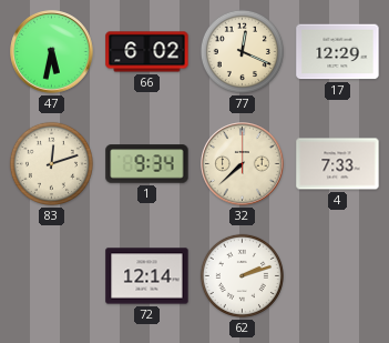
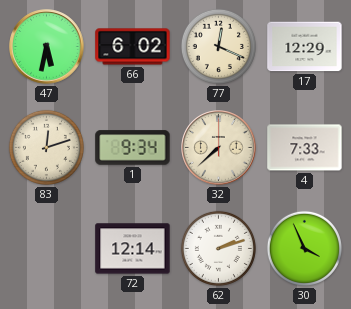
30: none -> 3:56 (304, 248)
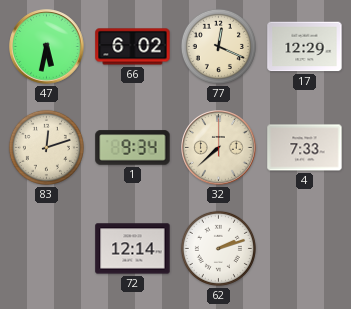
30: 3:56 -> none (304, 248)
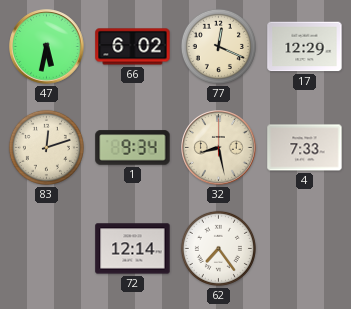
32: 7:38 -> 8:28 (219, 148)
62: 2:12 -> 7:24 (218, 248)
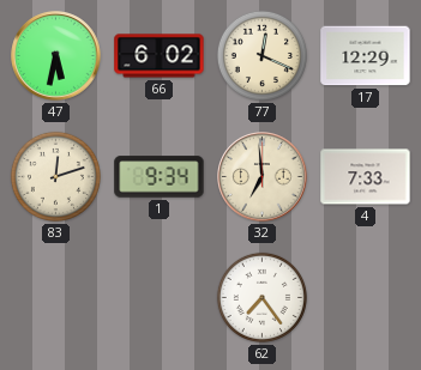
32: 8:28 -> 6:59 (263, 177)
72: 12:14 -> none (133, 249)
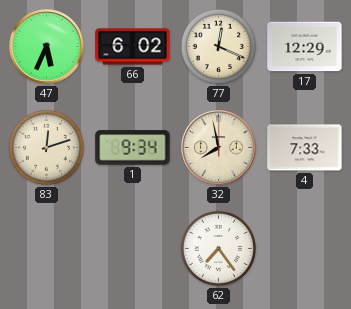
47: 5:32 -> 5:34 (47, 47)
32: 6:59 -> 7:58 (219, 148)
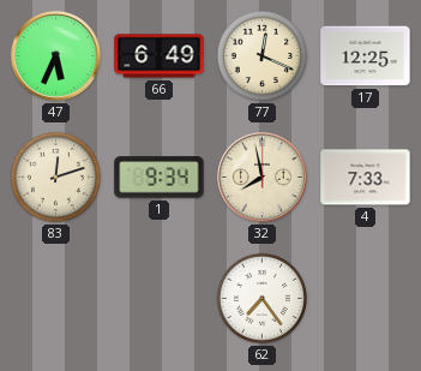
66: 6:02 -> 6:49 (160, 56)
17: 12:29 -> 12:25 (366, 56)
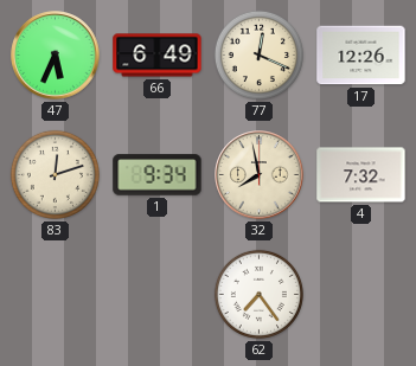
17: 12:25 -> 12:26 (361, 56)
4: 7:33 -> 7:32 (361, 175)
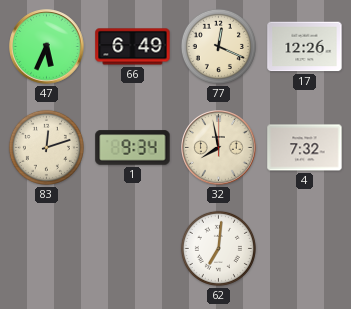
62: 7:24 -> 7:01 (218, 248)
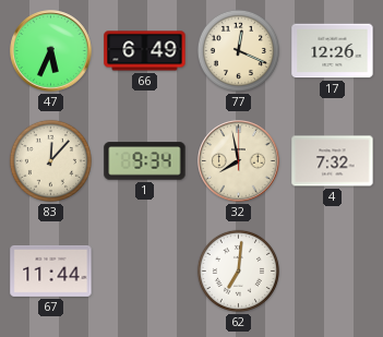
83: 12:12 -> 12:07 (50, 160)
67: none -> 11:44 (51, 270)
